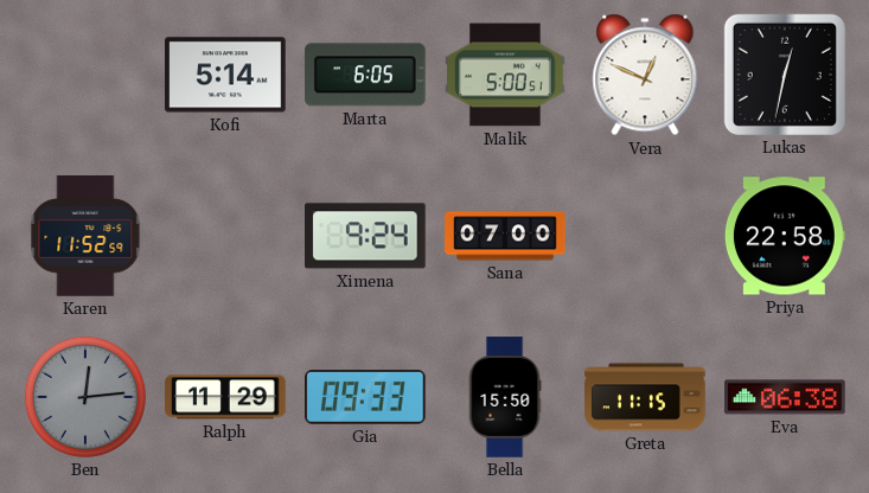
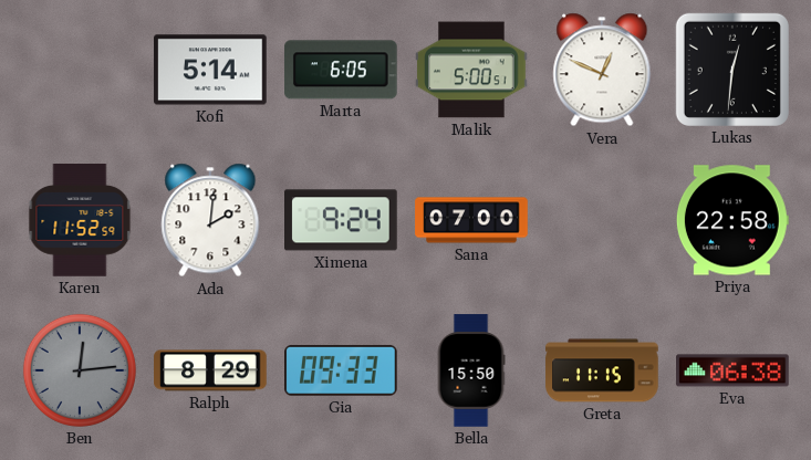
Lukas: 12:32 -> 12:31 (732, 70)
Ada: none -> 2:01 (210, 220)
Ralph: 11:29 -> 8:29 (210, 370)
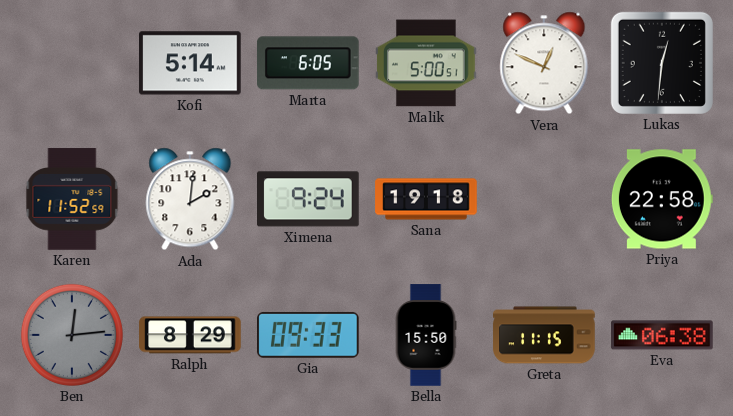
Sana: 07:00 -> 19:18 (426, 199)
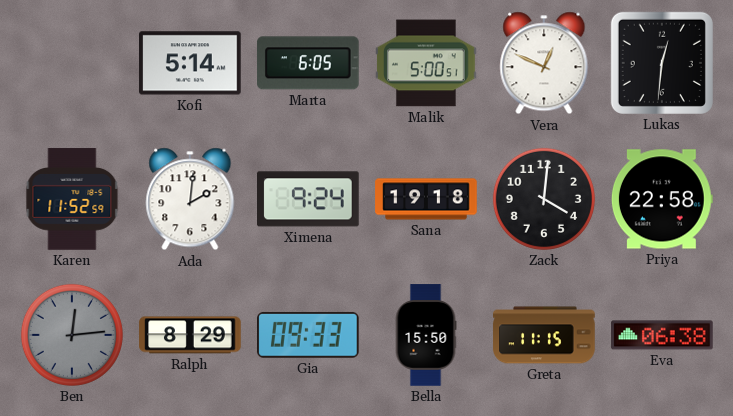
Zack: none -> 4:01 (544, 199)
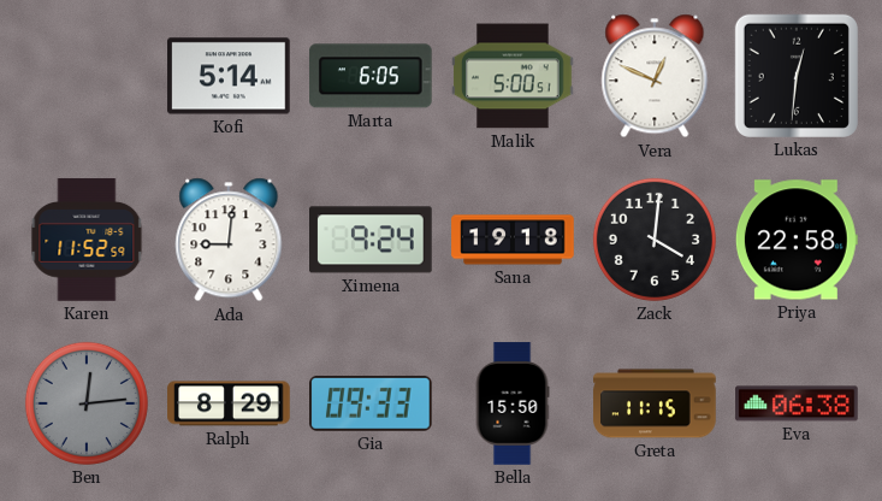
Ada: 2:01 -> 9:01 (229, 240)
